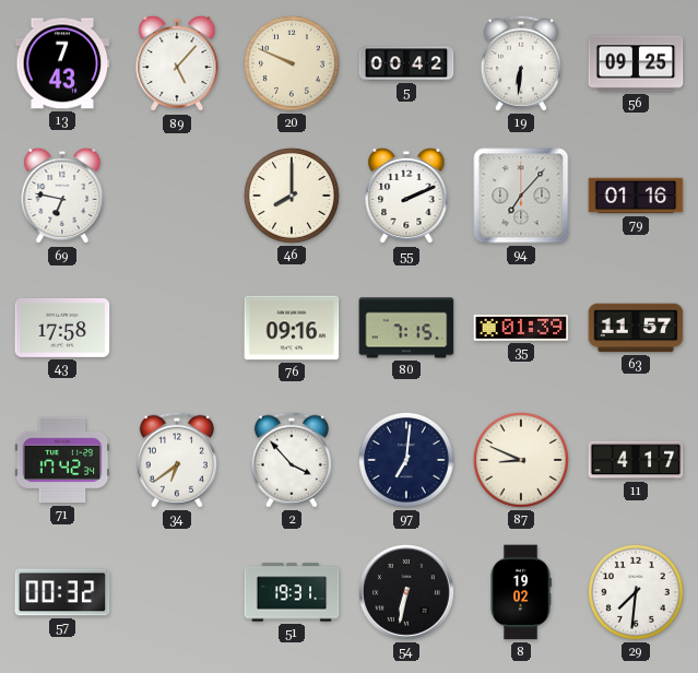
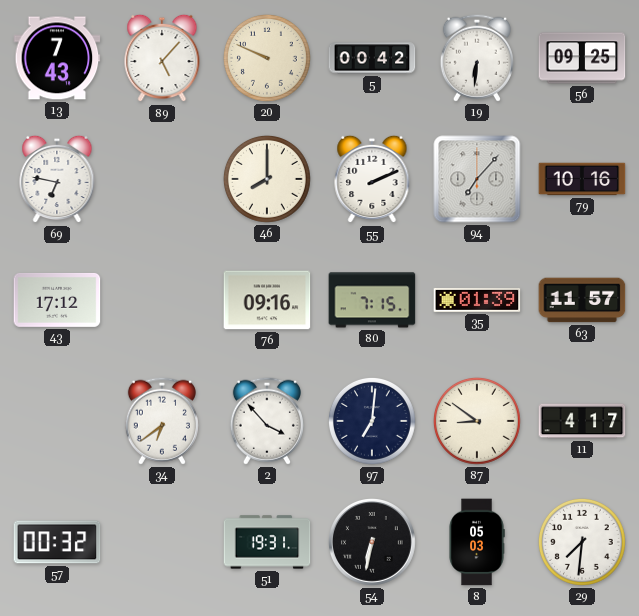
79: 01:16 -> 10:16 (582, 179)
43: 17:58 -> 17:12 (57, 300)
71: 17:42 -> none (62, 460)
87: 8:49 -> 8:51 (477, 421)
8: 19:02 -> 05:03 (477, 542)
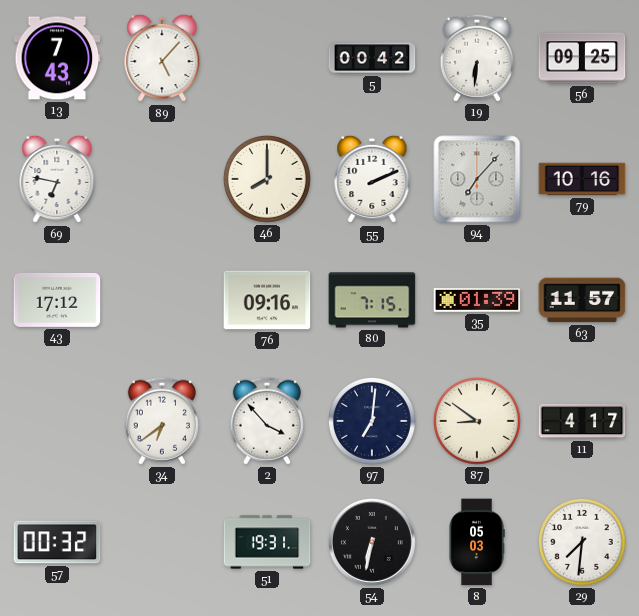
20: 9:49 -> none (267, 58)
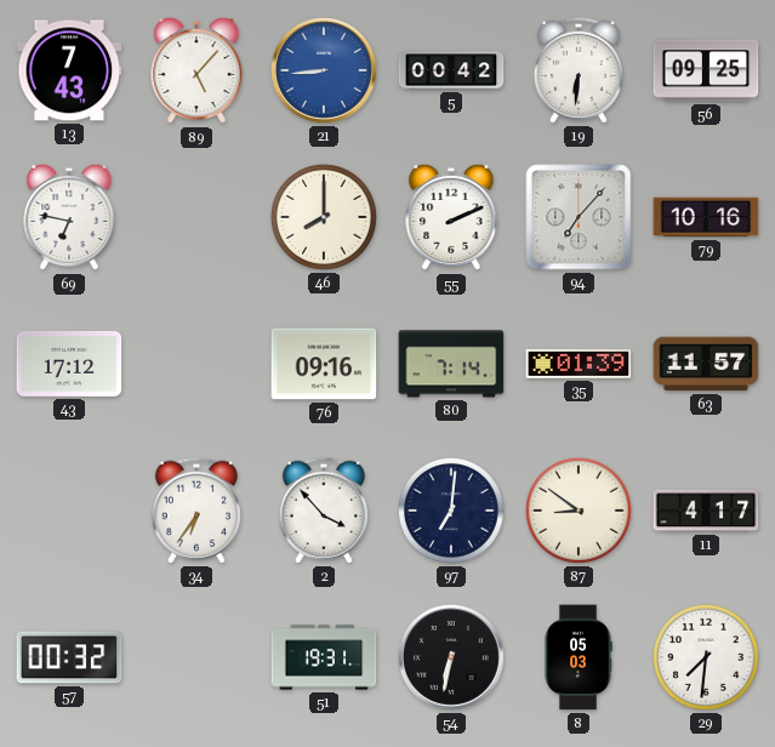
21: none -> 8:44 (325, 72)
80: 7:15 -> 7:14 (451, 364)
34: 6:39 -> 6:36 (196, 511)
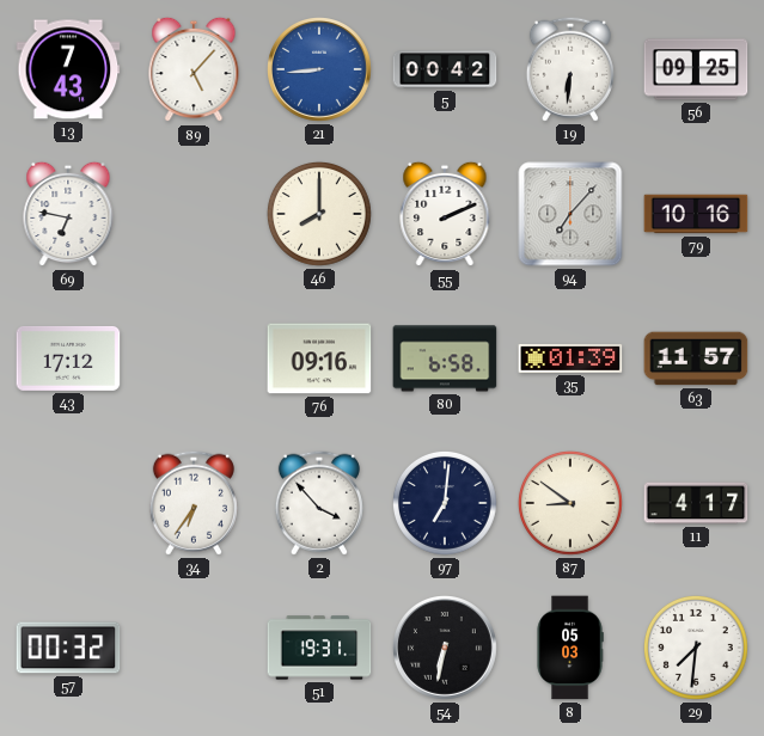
80: 7:14 -> 6:58 (445, 358)
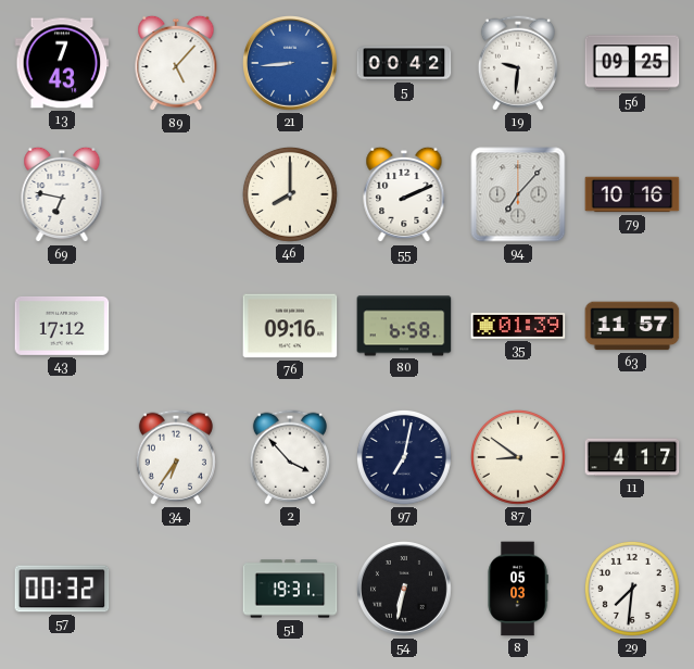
19: 6:31 -> 9:31 (518, 63)
97: 7:01 -> 7:02 (404, 457)
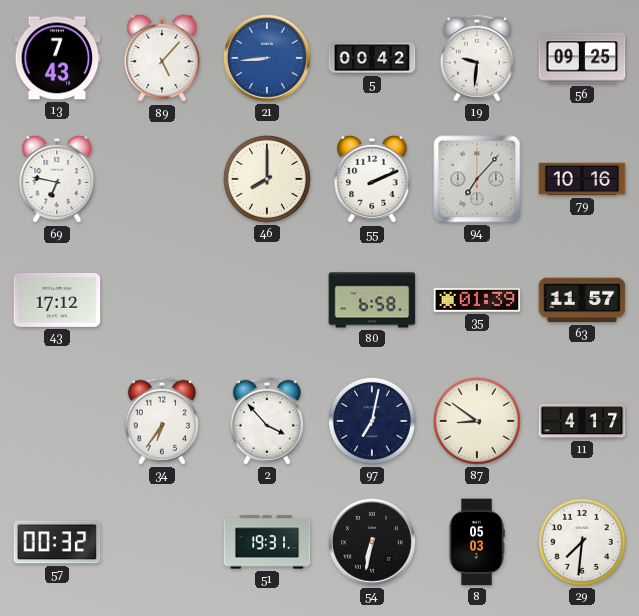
76: 09:16 -> none (290, 326)
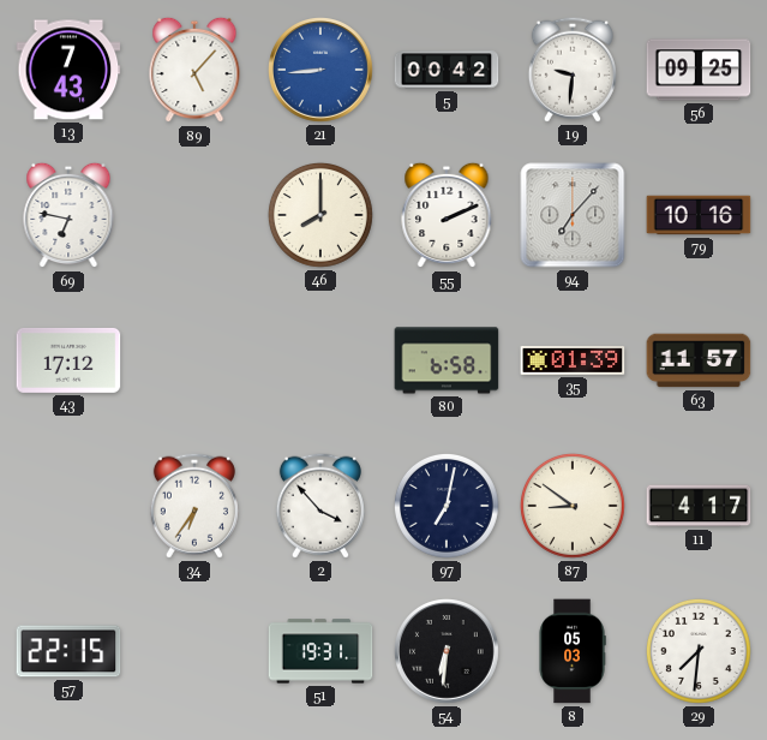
57: 00:32 -> 22:15 (68, 651)
54: 6:32 -> 6:31 (448, 652)
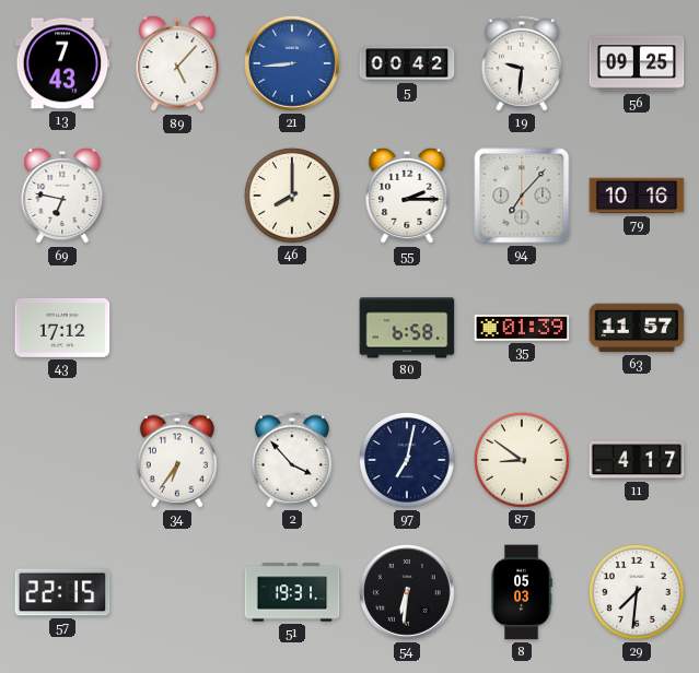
55: 2:11 -> 2:15 (407, 196)
